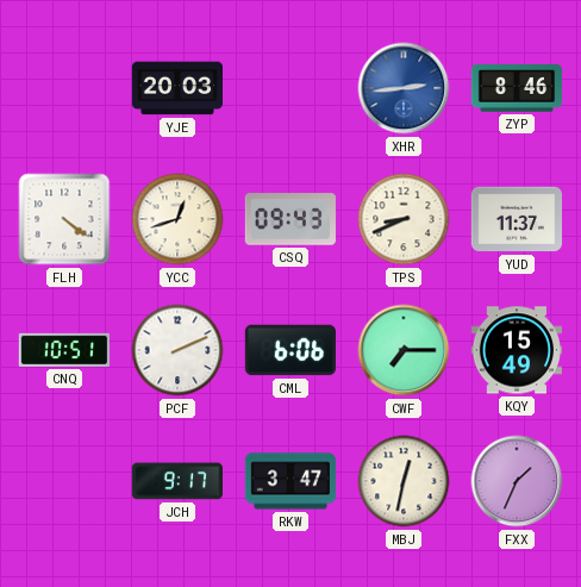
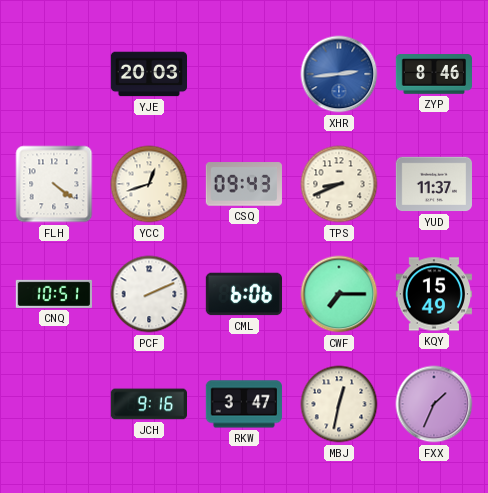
JCH: 9:17 -> 9:16 (148, 404)
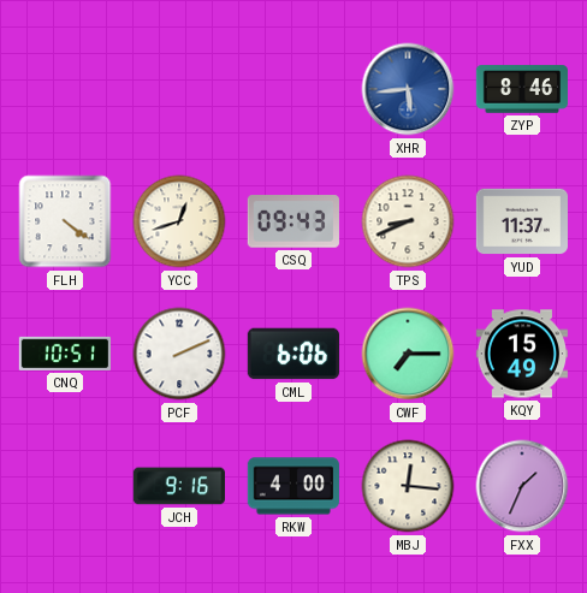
YJE: 20:03 -> none (148, 74)
XHR: 2:44 -> 5:44 (408, 89)
RKW: 3:47 -> 4:00 (293, 486)
MBJ: 12:32 -> 12:16 (408, 486)
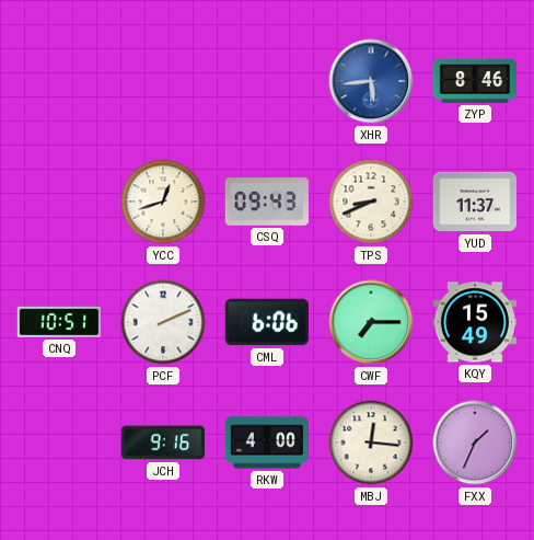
FLH: 4:21 -> none (65, 221)
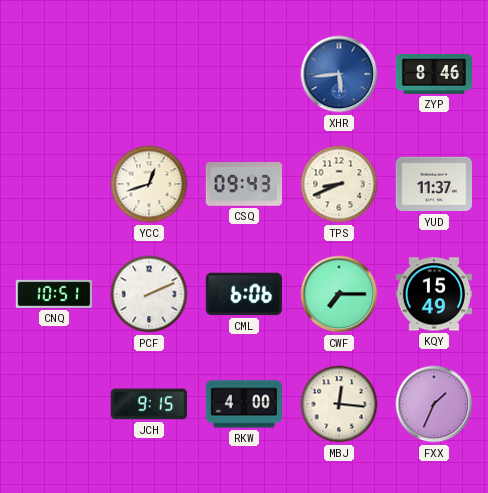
JCH: 9:16 -> 9:15 (148, 404)
